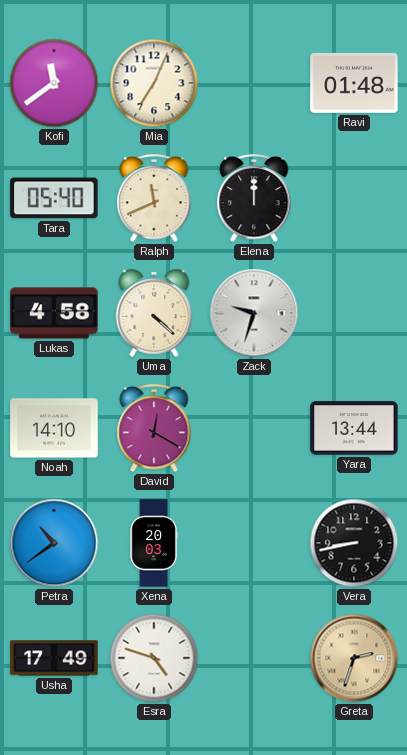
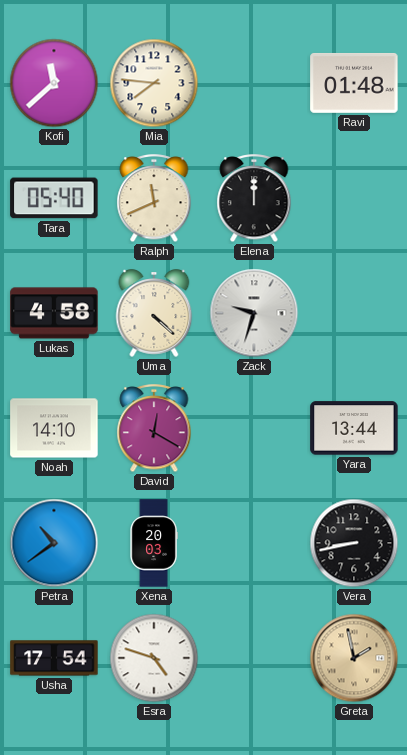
Kofi: 11:39 -> 11:38 (54, 83)
Mia: 7:04 -> 7:46 (154, 83)
Usha: 17:49 -> 17:54 (54, 658)
Greta: 2:33 -> 1:58 (354, 658)
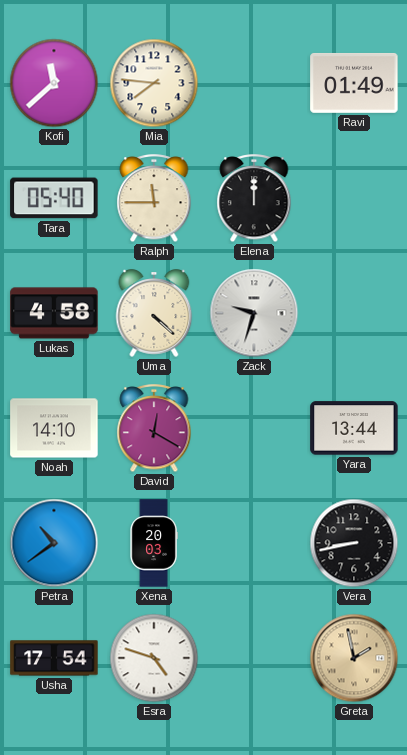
Ravi: 01:48 -> 01:49 (354, 83)
Ralph: 11:41 -> 11:45 (154, 199)
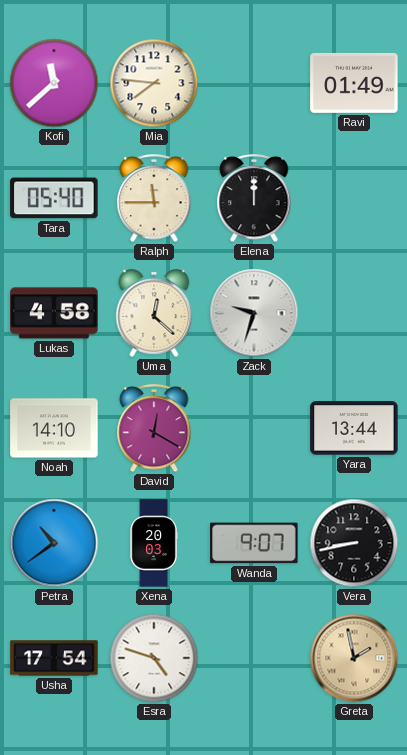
Uma: 4:22 -> 12:22 (154, 313)
Wanda: none -> 9:07 (254, 543)
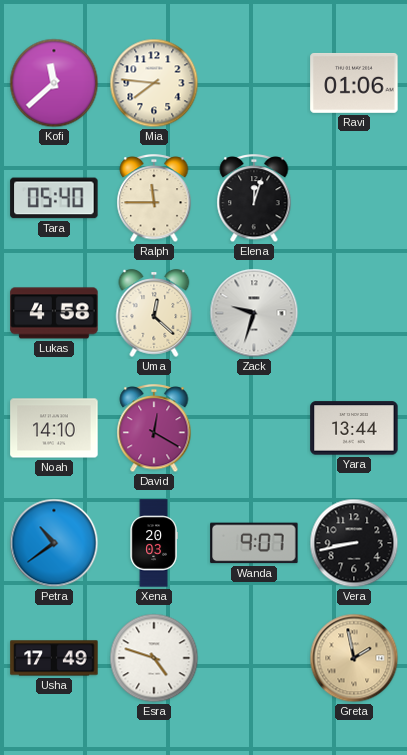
Ravi: 01:49 -> 01:06 (354, 83)
Elena: 12:00 -> 12:03 (254, 199)
Usha: 17:54 -> 17:49 (54, 658)
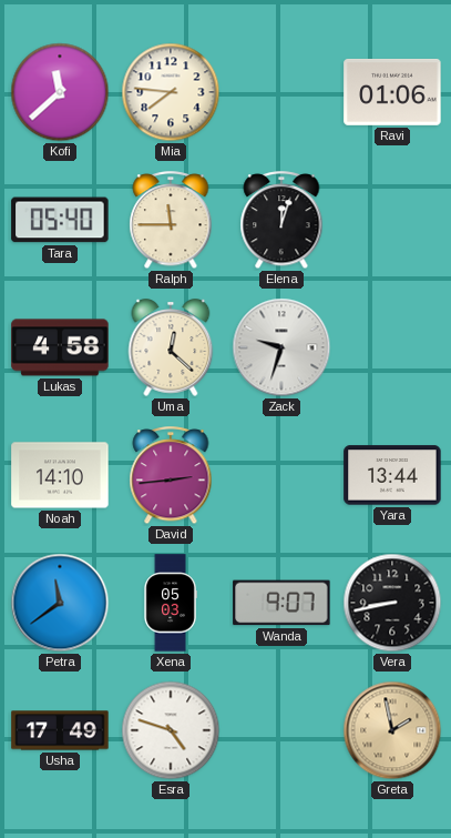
David: 12:20 -> 2:44 (171, 476)
Petra: 10:39 -> 11:39 (60, 603)
Xena: 20:03 -> 05:03 (171, 603)
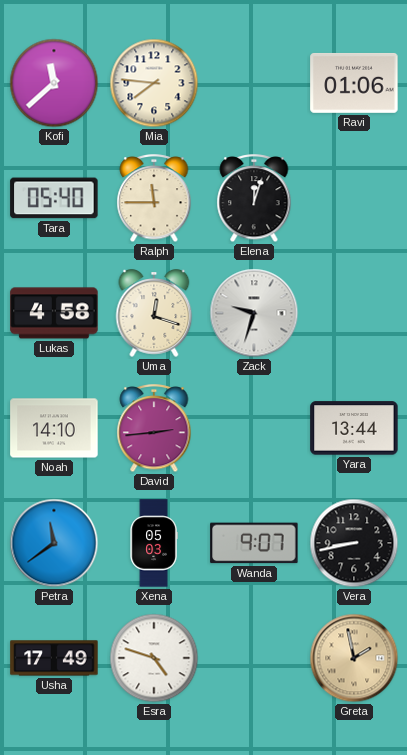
Uma: 12:22 -> 12:18 (154, 313)
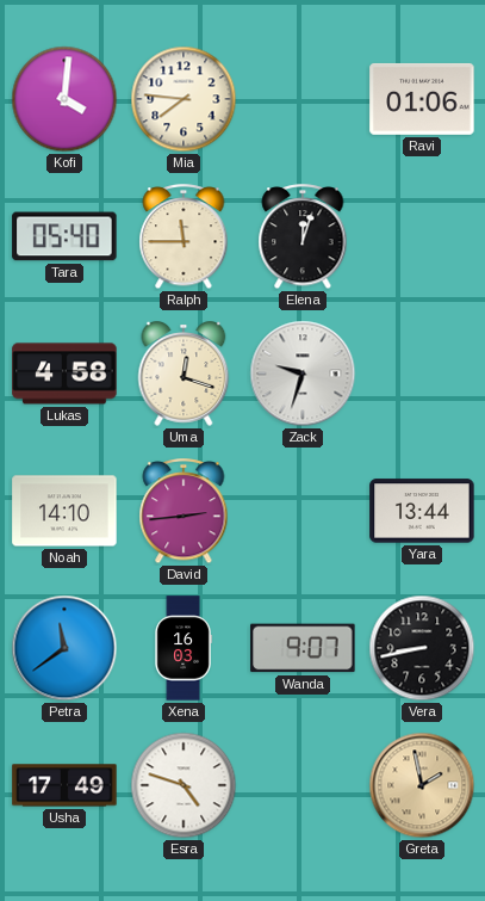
Kofi: 11:38 -> 4:01 (64, 99)
Xena: 05:03 -> 16:03 (184, 648)
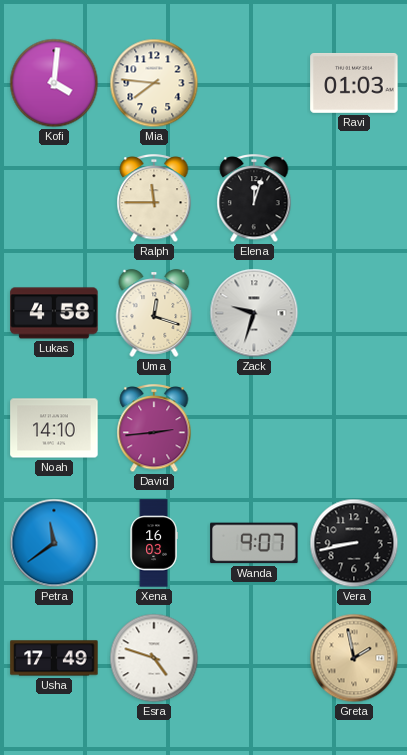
Ravi: 01:06 -> 01:03 (354, 83)
Tara: 05:40 -> none (64, 236)
Yara: 13:44 -> none (422, 511)
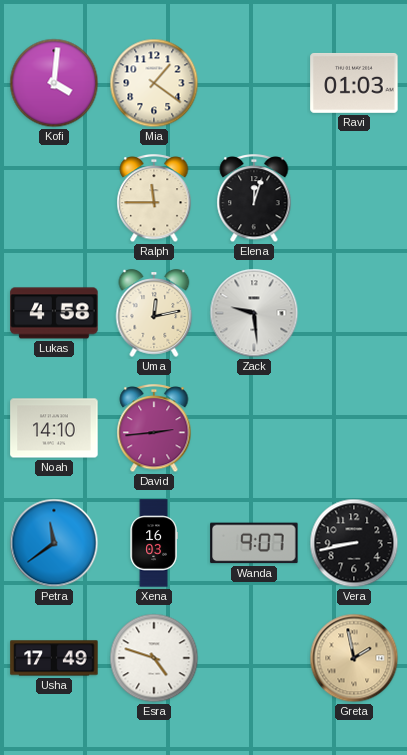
Mia: 7:46 -> 1:21 (154, 83)
Uma: 12:18 -> 12:13 (154, 313)
Zack: 9:33 -> 9:29 (254, 313)
